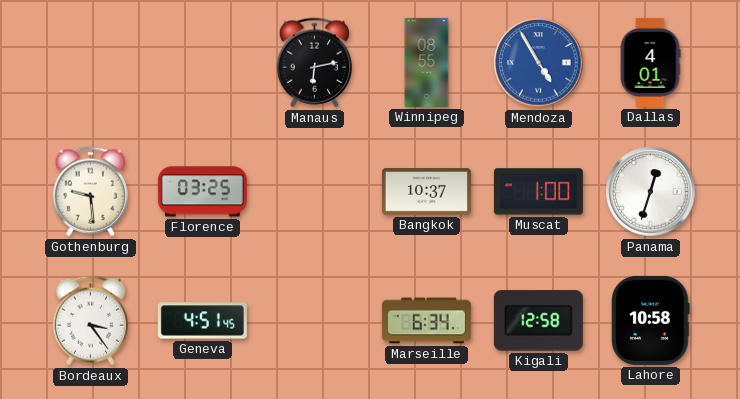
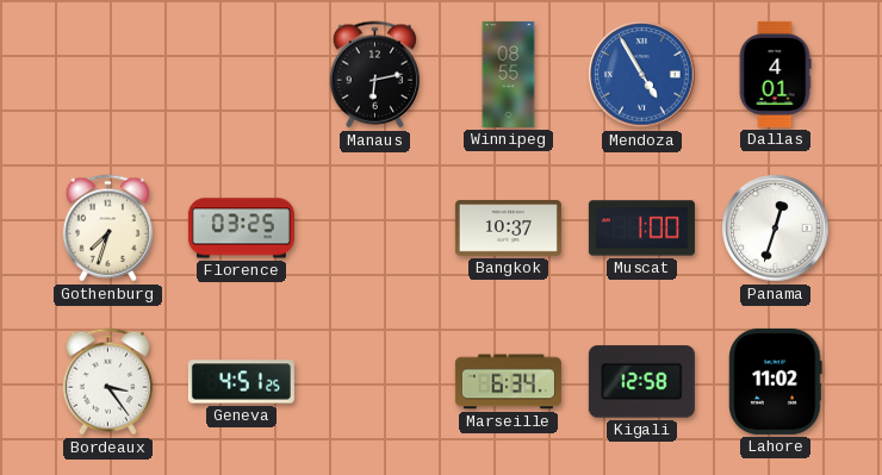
Gothenburg: 9:29 -> 7:33 (107, 229)
Geneva: 4:51:45 -> 4:51:25 (241, 382)
Lahore: 10:58 -> 11:02 (776, 381)
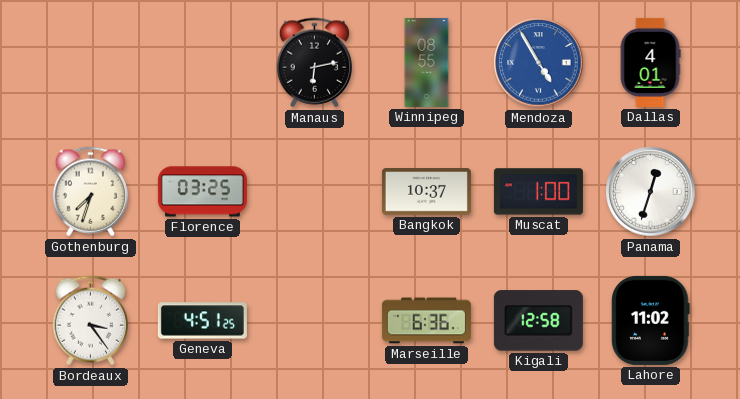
Marseille: 6:34 -> 6:36 (426, 321)
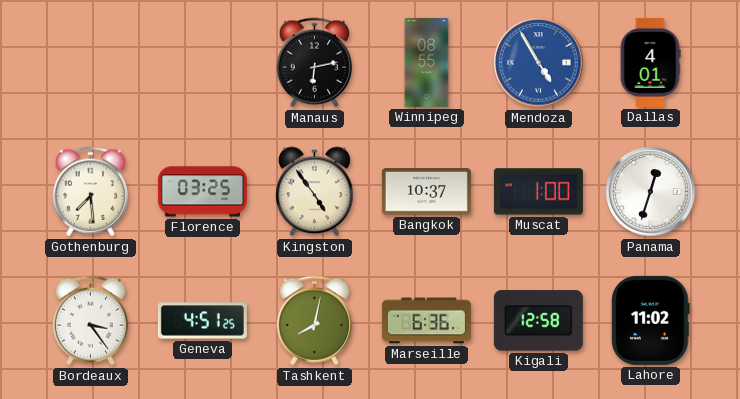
Gothenburg: 7:33 -> 7:29 (90, 192)
Kingston: none -> 4:54 (315, 192)
Tashkent: none -> 8:02 (314, 321)
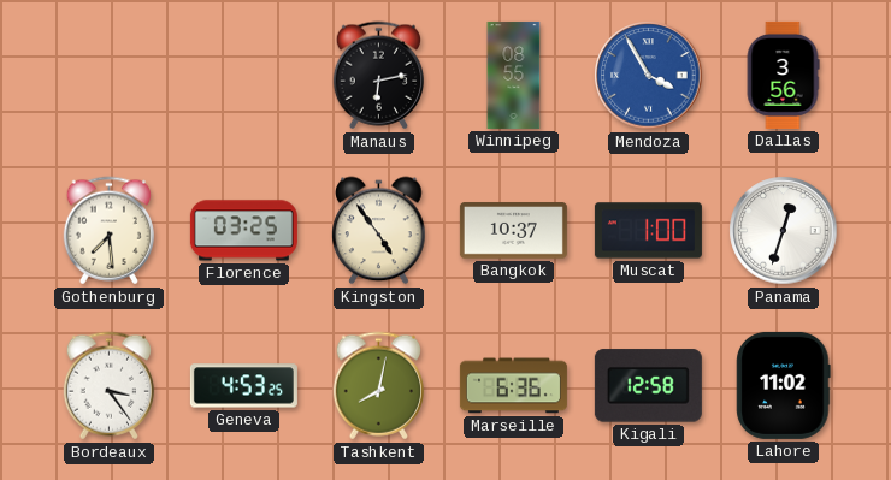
Mendoza: 4:55 -> 3:55 (649, 76)
Dallas: 4:01 -> 3:56 (783, 75)
Geneva: 4:51 -> 4:53 (243, 386)
